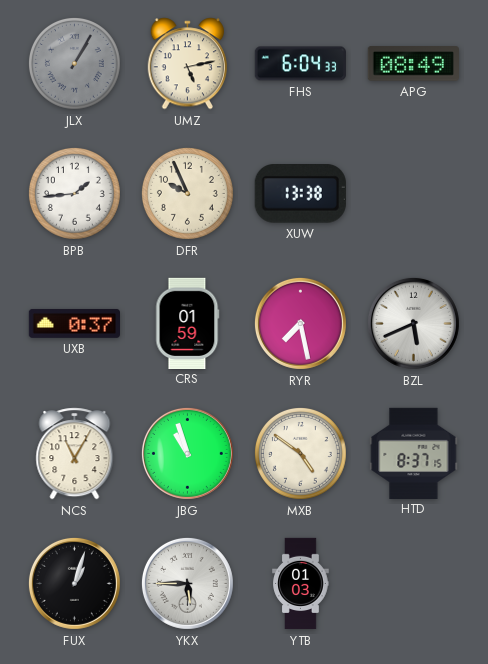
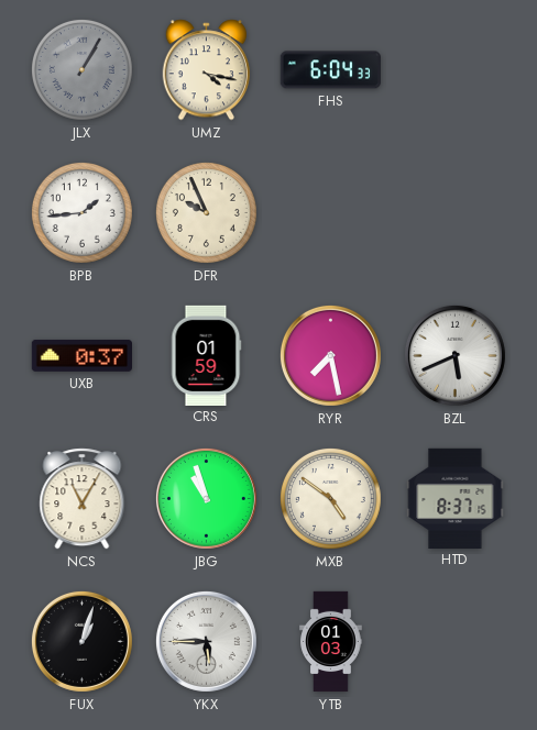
UMZ: 5:13 -> 4:17 (207, 70)
APG: 08:49 -> none (413, 64)
XUW: 13:38 -> none (300, 194)
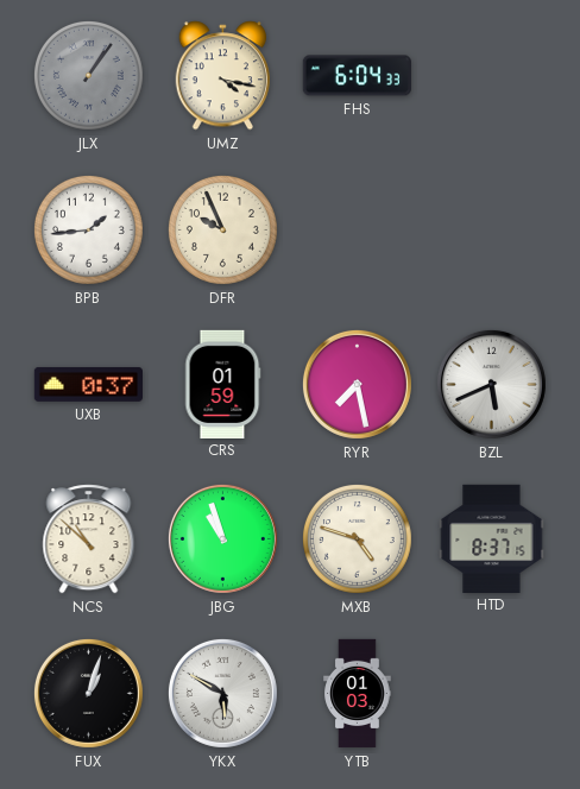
JLX: 1:05 -> 1:06 (88, 75)
NCS: 11:05 -> 10:52 (89, 539)
MXB: 4:51 -> 4:48 (357, 538)
YKX: 5:45 -> 5:50 (222, 693)
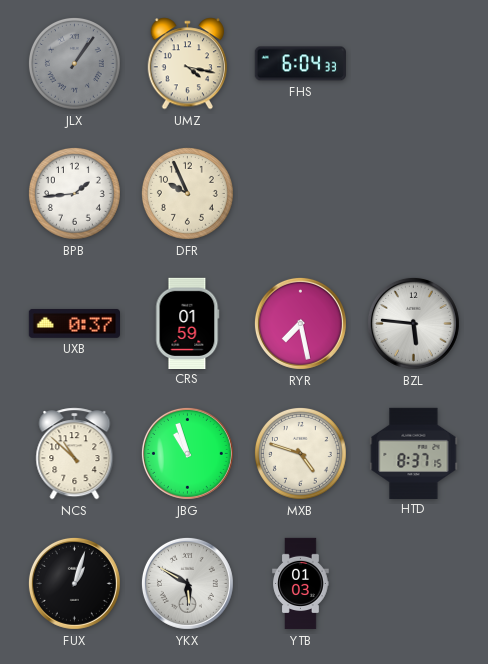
BZL: 5:41 -> 5:46 (413, 323)
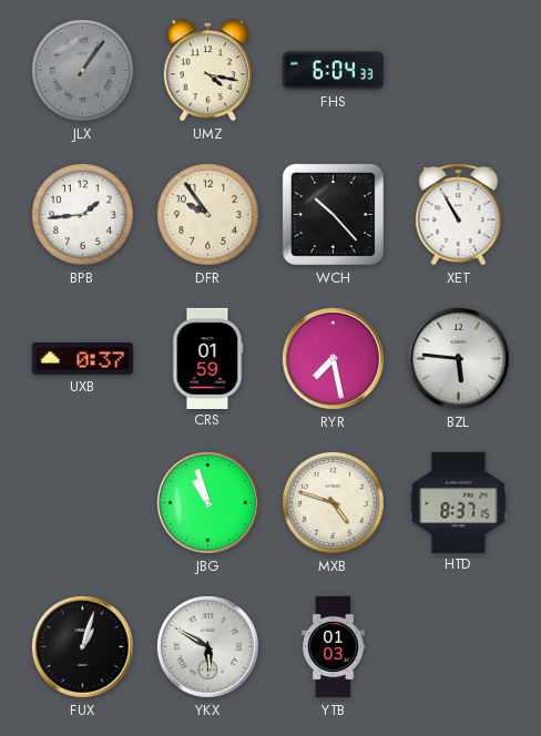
DFR: 9:56 -> 9:54 (207, 214)
WCH: none -> 10:23 (333, 214)
XET: none -> 10:55 (459, 215)
NCS: 10:52 -> none (75, 454)
